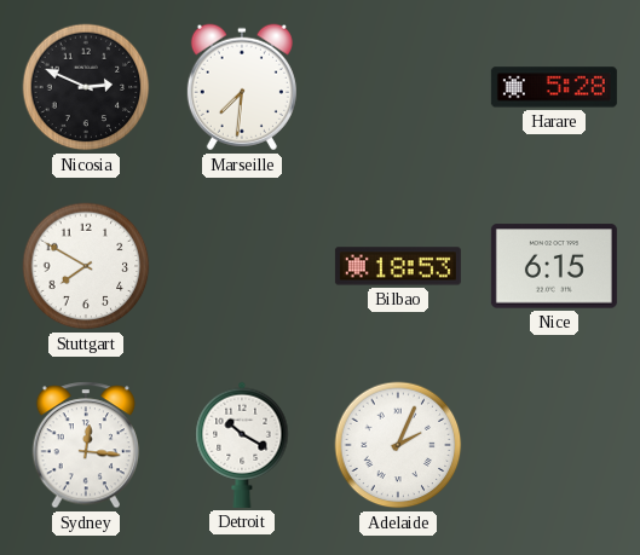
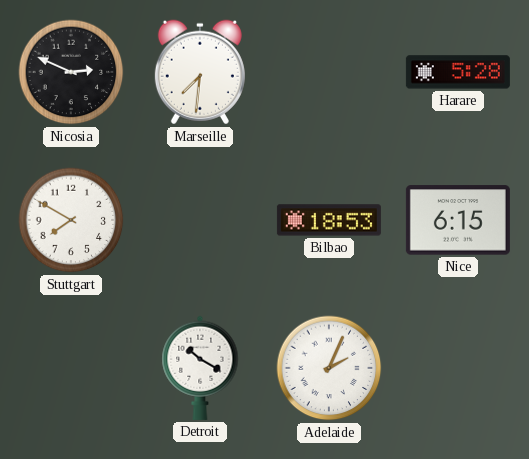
Sydney: 12:16 -> none (86, 445)
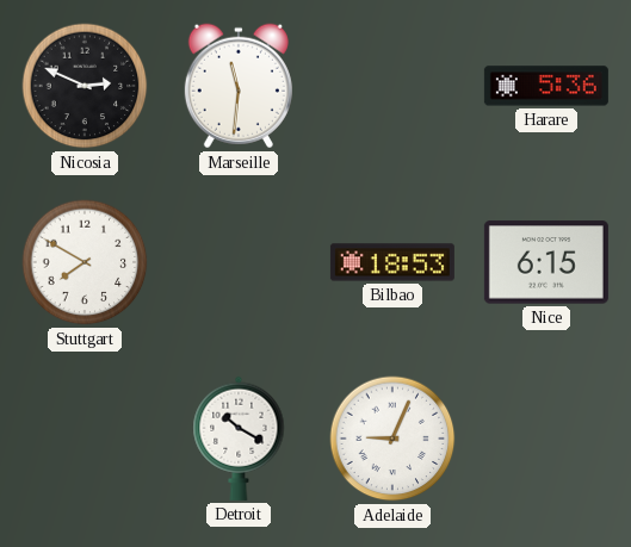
Marseille: 7:31 -> 11:31 (239, 86)
Harare: 5:28 -> 5:36 (546, 86)
Adelaide: 2:04 -> 9:04 (392, 439)
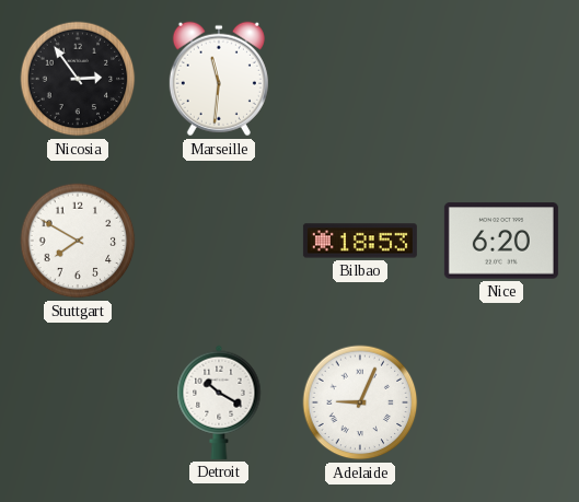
Nicosia: 2:49 -> 2:54 (78, 79)
Harare: 5:36 -> none (546, 86)
Nice: 6:15 -> 6:20 (501, 241)
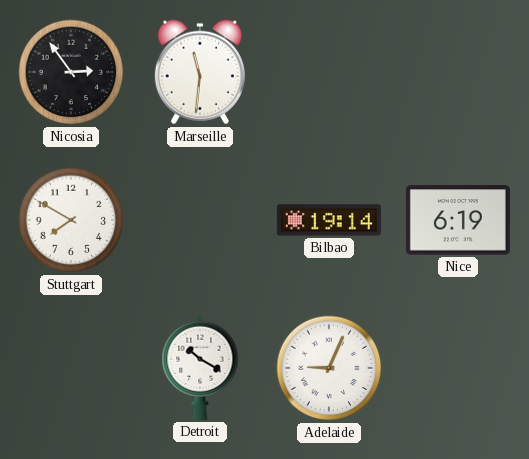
Bilbao: 18:53 -> 19:14 (329, 220)
Nice: 6:20 -> 6:19 (458, 220)
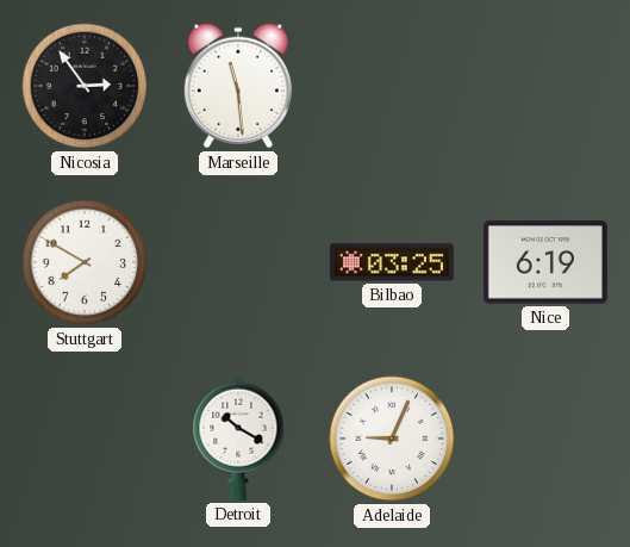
Marseille: 11:31 -> 11:29 (238, 86)
Bilbao: 19:14 -> 03:25 (392, 262)
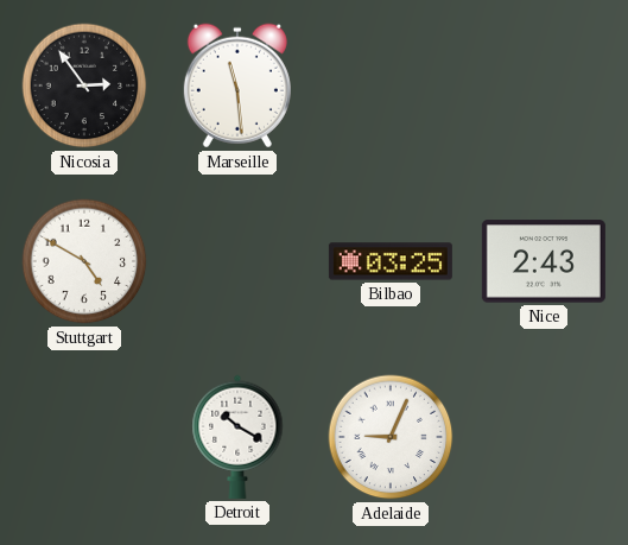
Stuttgart: 7:50 -> 4:50 (84, 261)
Nice: 6:19 -> 2:43 (544, 261)
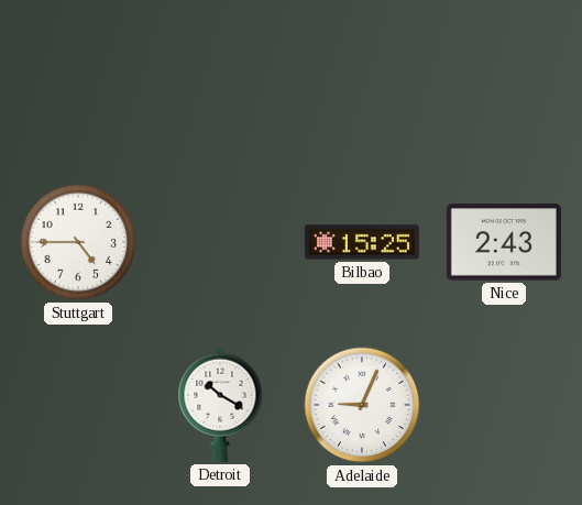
Nicosia: 2:54 -> none (84, 85)
Marseille: 11:29 -> none (237, 85)
Stuttgart: 4:50 -> 4:45 (78, 242)
Bilbao: 03:25 -> 15:25 (362, 242)
